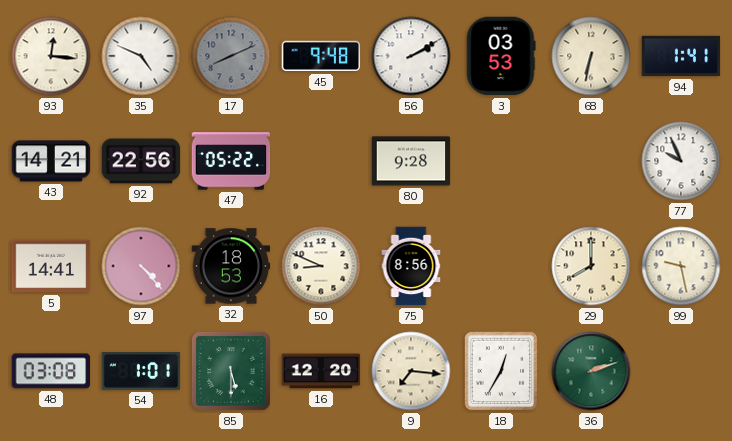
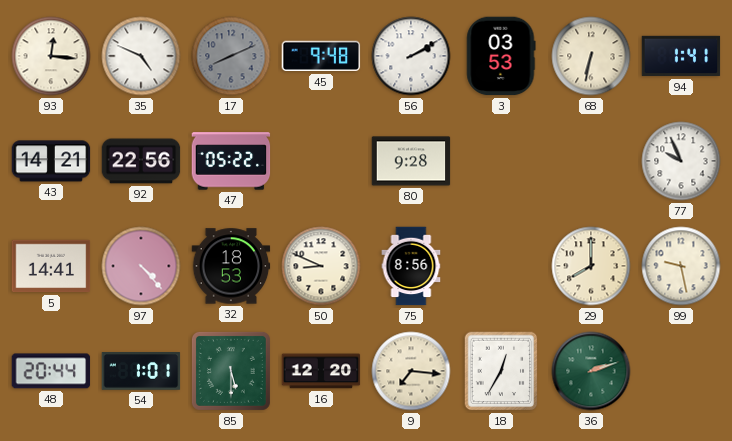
48: 03:08 -> 20:44 (51, 371)
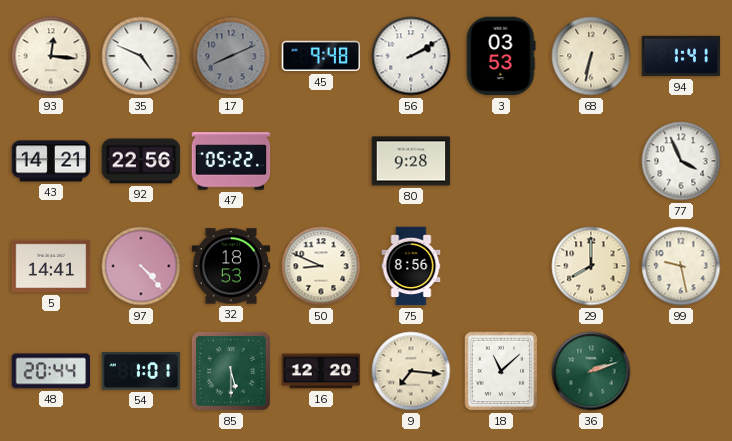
77: 9:56 -> 3:56 (681, 161)
18: 12:35 -> 11:08 (501, 371)
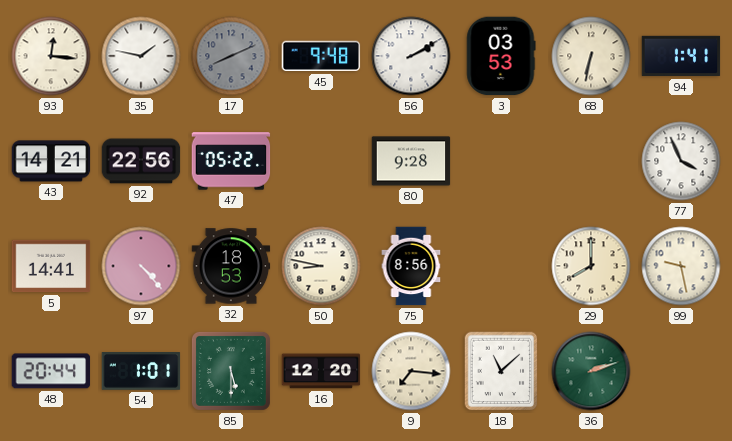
35: 4:49 -> 1:47 (141, 56)
50: 8:49 -> 8:47 (321, 266)
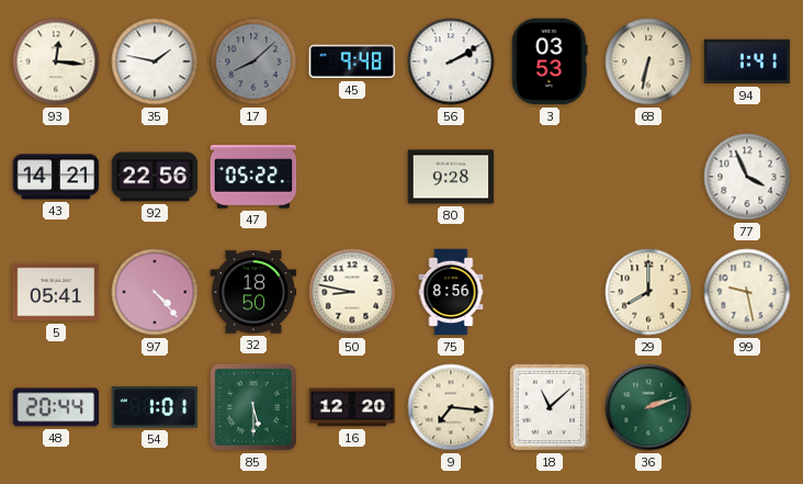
17: 8:11 -> 8:08 (253, 61)
5: 14:41 -> 05:41 (56, 292)
32: 18:53 -> 18:50 (253, 292)
